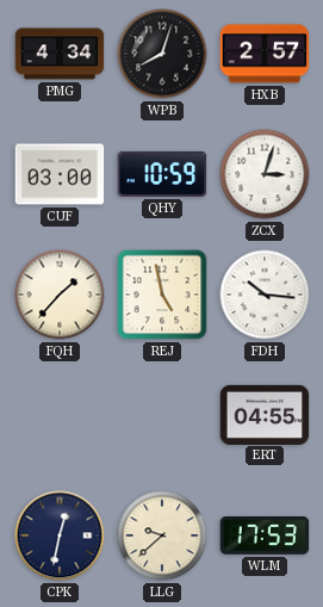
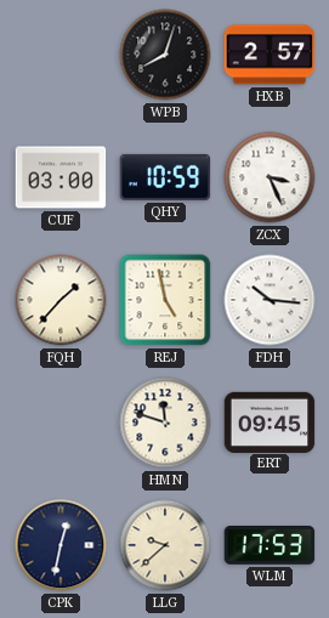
PMG: 4:34 -> none (60, 54)
ZCX: 3:03 -> 3:26 (270, 177)
HMN: none -> 11:48 (165, 423)
ERT: 04:55 -> 09:45 (270, 421)
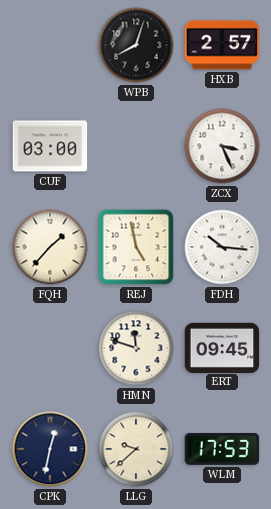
QHY: 10:59 -> none (165, 177)
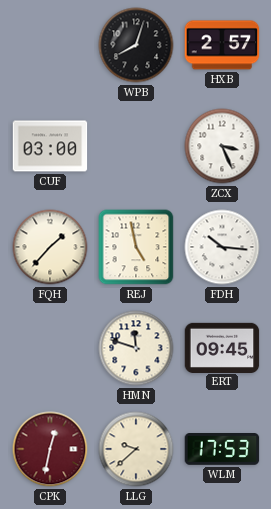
CPK dial: navy -> burgundy (50, 449)
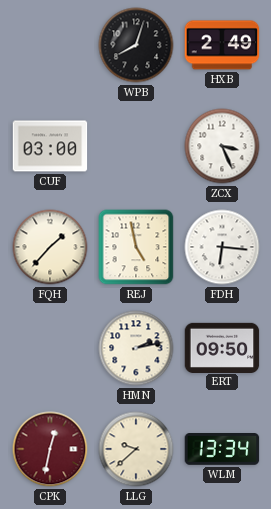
HXB: 2:57 -> 2:49 (222, 45)
FDH: 10:16 -> 6:16 (222, 247)
HMN: 11:48 -> 2:13 (136, 348)
ERT: 09:45 -> 09:50 (222, 347)
WLM: 17:53 -> 13:34 (222, 449)
